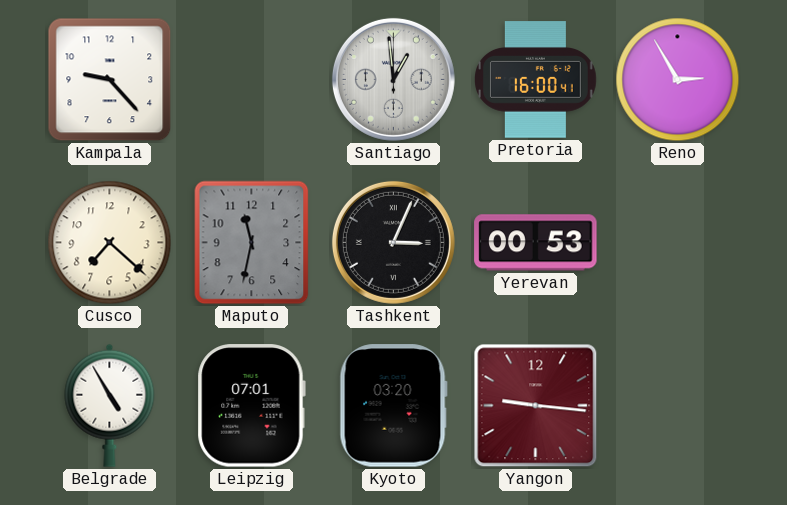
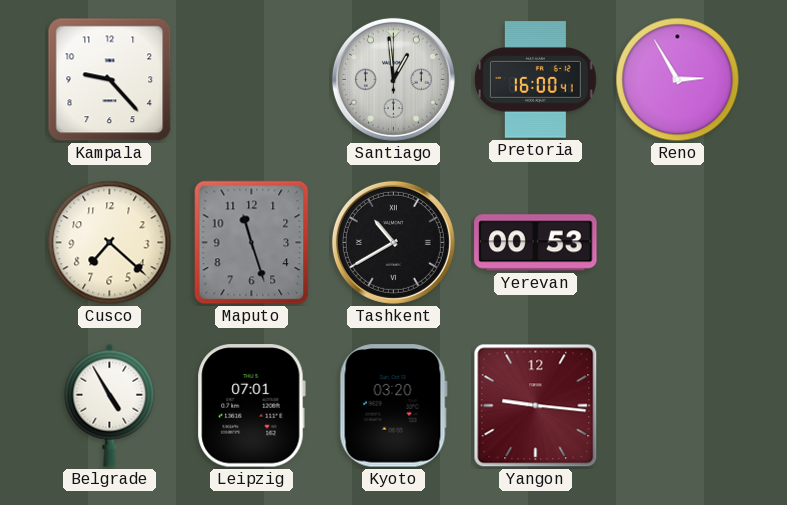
Maputo: 11:32 -> 11:27 (252, 243)
Tashkent: 3:04 -> 10:40 (393, 242)
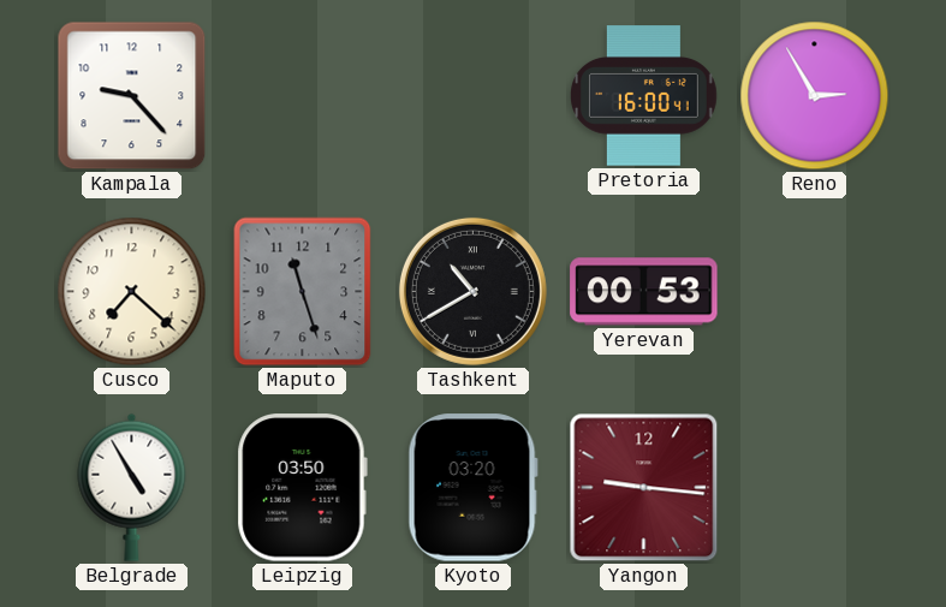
Santiago: 12:59 -> none (393, 79)
Leipzig: 07:01 -> 03:50 (302, 488)
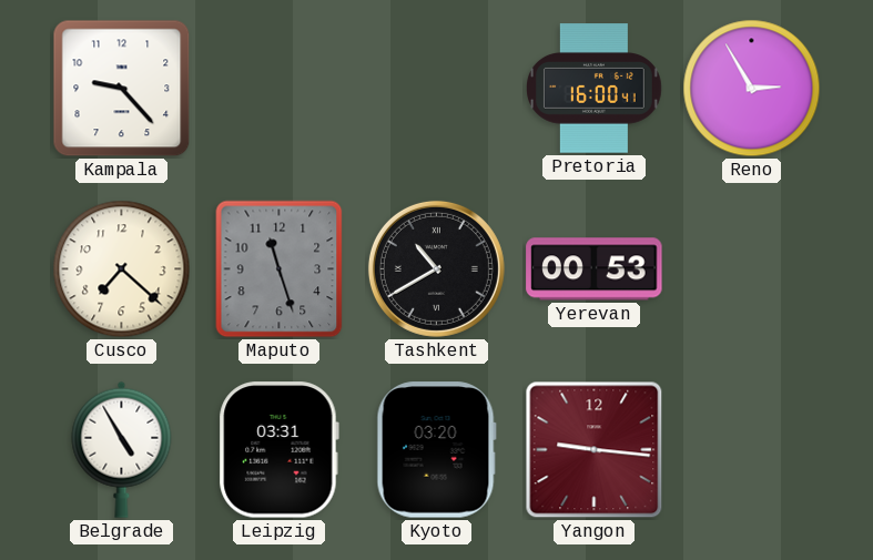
Leipzig: 03:50 -> 03:31 (278, 450)
